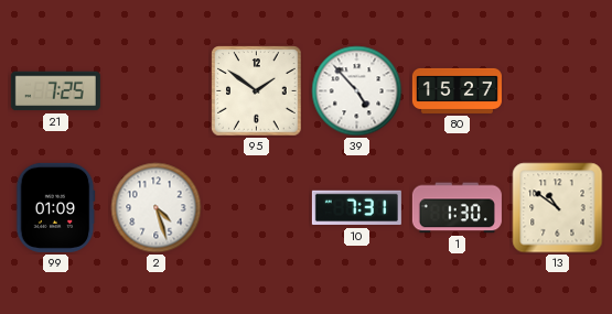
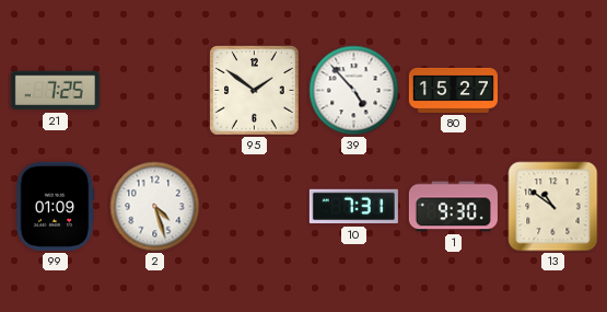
1: 1:30 -> 9:30 (453, 207)
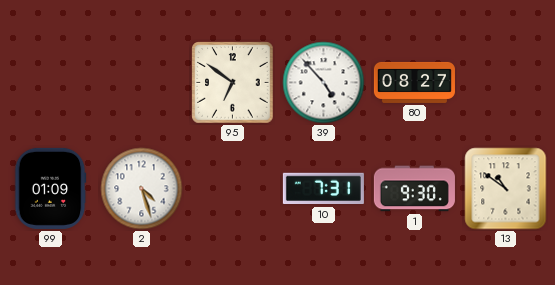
21: 7:25 -> none (55, 91)
95: 1:51 -> 6:51 (233, 83)
80: 15:27 -> 08:27 (414, 82)
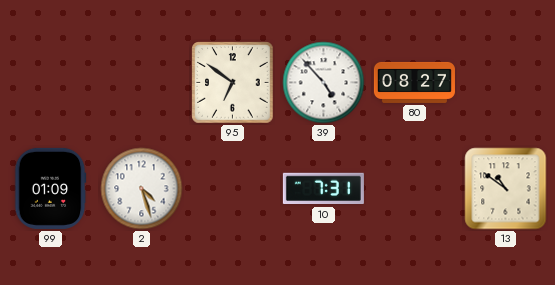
1: 9:30 -> none (414, 189)
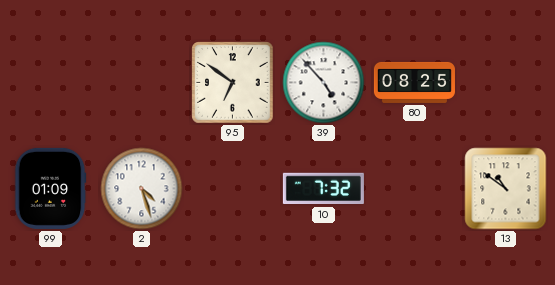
80: 08:27 -> 08:25 (414, 82)
10: 7:31 -> 7:32 (323, 189)
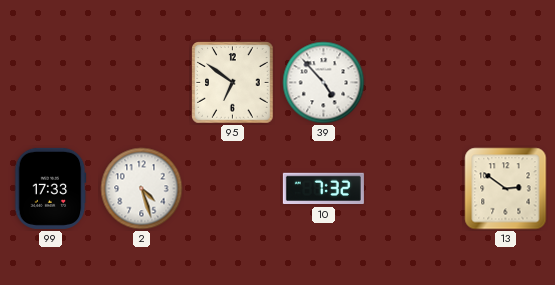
80: 08:25 -> none (414, 82)
99: 01:09 -> 17:33 (50, 188)
13: 10:51 -> 2:51 (506, 189)
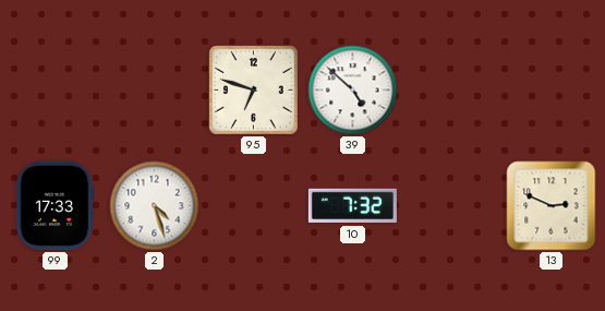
95: 6:51 -> 6:48 (254, 91)
39: 4:53 -> 4:52 (353, 91)
13: 2:51 -> 2:49 (552, 206)
